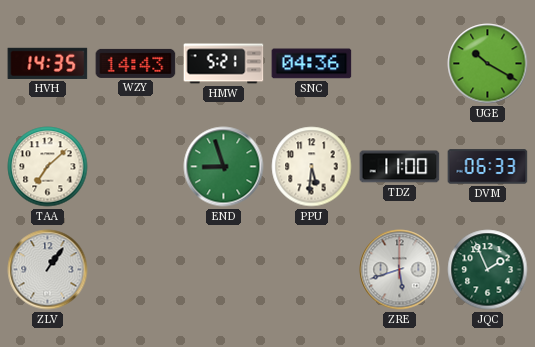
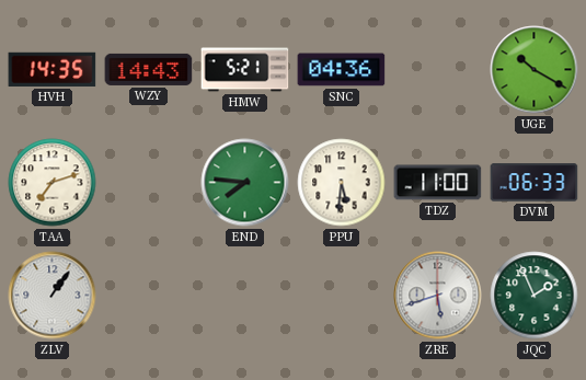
TAA: 7:08 -> 7:12 (53, 183)
END: 8:57 -> 7:46 (245, 183)
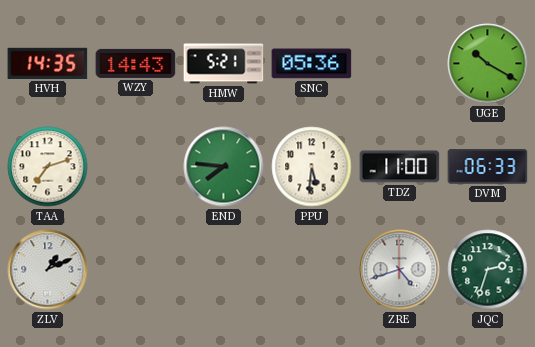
SNC: 04:36 -> 05:36 (312, 64)
ZLV: 1:06 -> 1:11 (48, 270)
ZRE: 5:42 -> 4:42 (400, 270)
JQC: 1:56 -> 2:33 (488, 270)
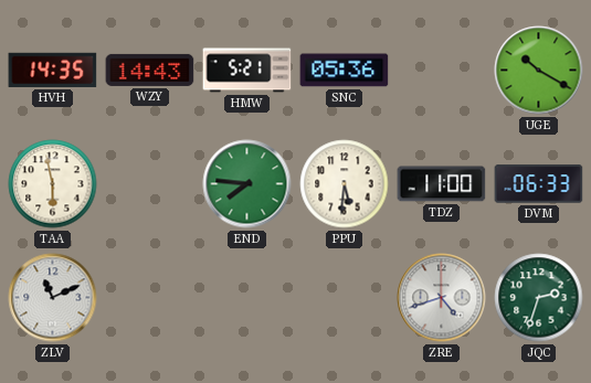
TAA: 7:12 -> 5:58 (53, 184)
ZLV: 1:11 -> 11:11 (53, 298)
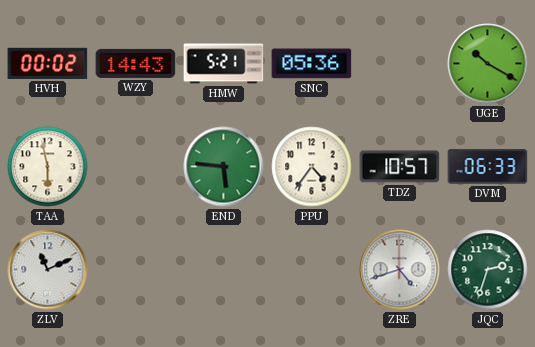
HVH: 14:35 -> 00:02 (48, 63)
END: 7:46 -> 5:46 (224, 167)
PPU: 5:31 -> 4:36 (312, 167)
TDZ: 11:00 -> 10:57 (400, 167)
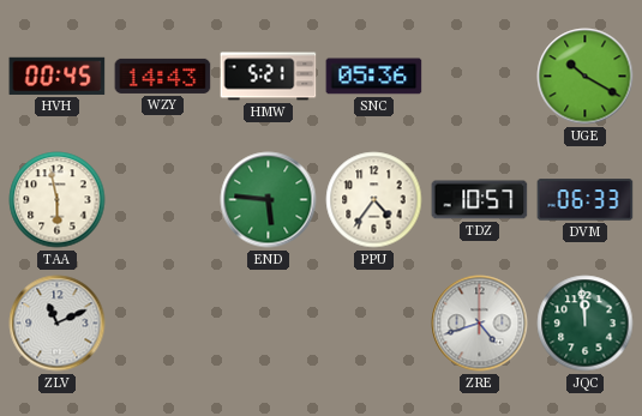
HVH: 00:02 -> 00:45 (58, 76)
JQC: 2:33 -> 11:59 (586, 324)
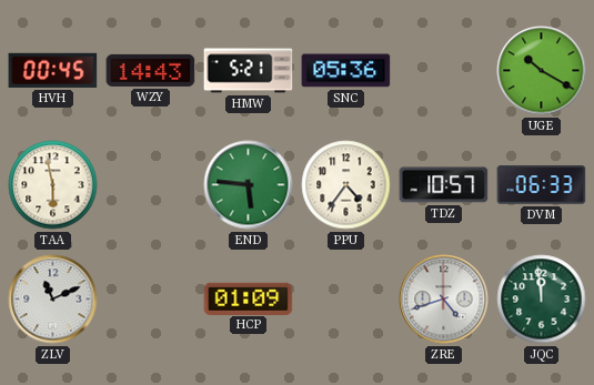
HCP: none -> 01:09 (249, 298)
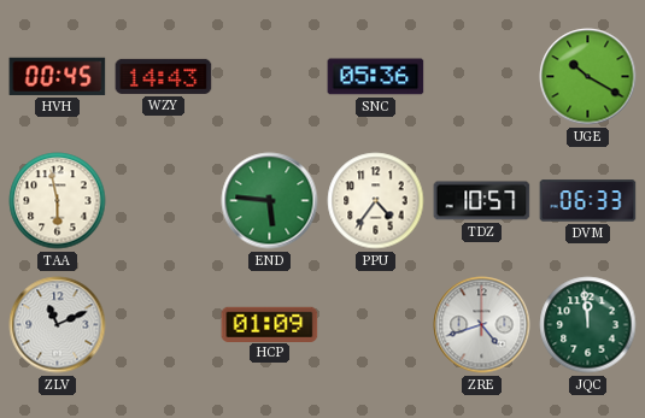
HMW: 5:21 -> none (249, 71)
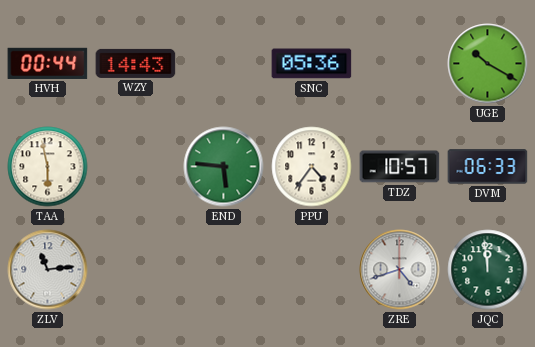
HVH: 00:45 -> 00:44 (48, 63)
ZLV: 11:11 -> 11:14 (48, 270)
HCP: 01:09 -> none (270, 324)
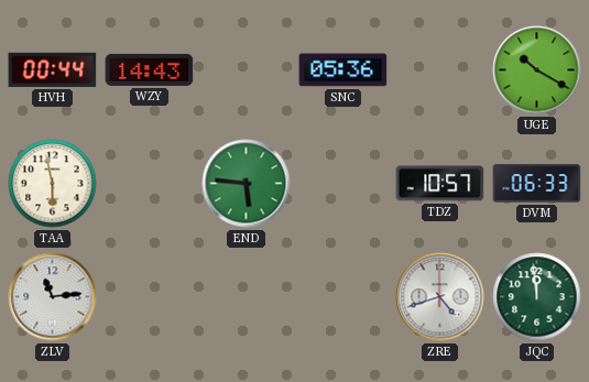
PPU: 4:36 -> none (312, 167)
